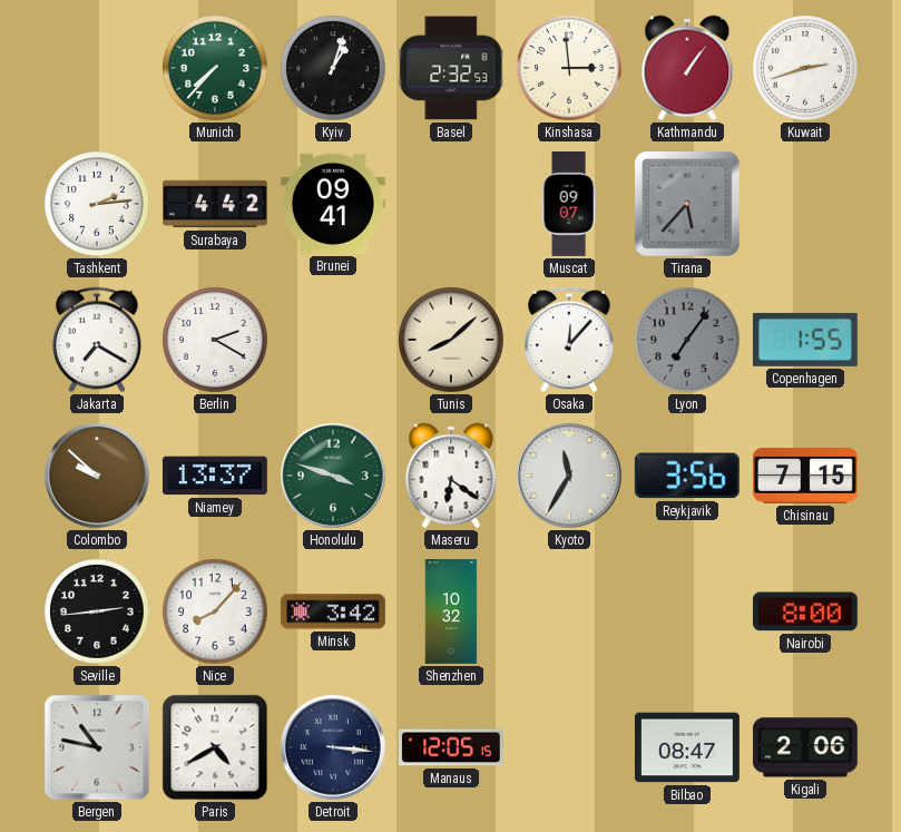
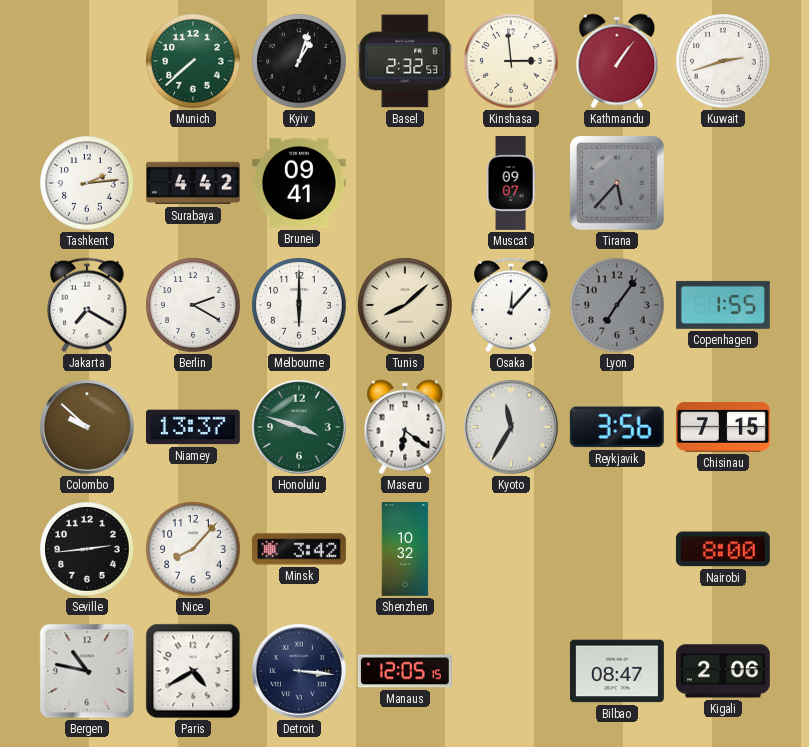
Munich: 7:37 -> 7:38 (193, 61)
Melbourne: none -> 6:00 (299, 305)
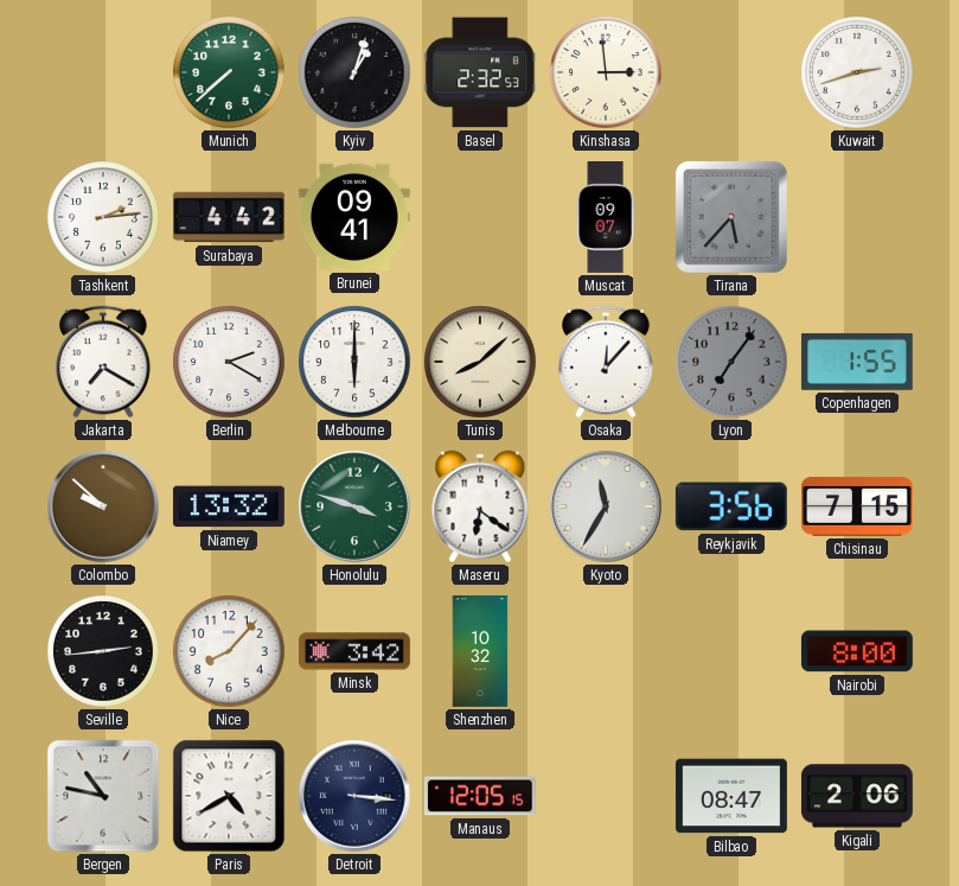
Kathmandu: 1:06 -> none (617, 61)
Niamey: 13:37 -> 13:32 (229, 506)
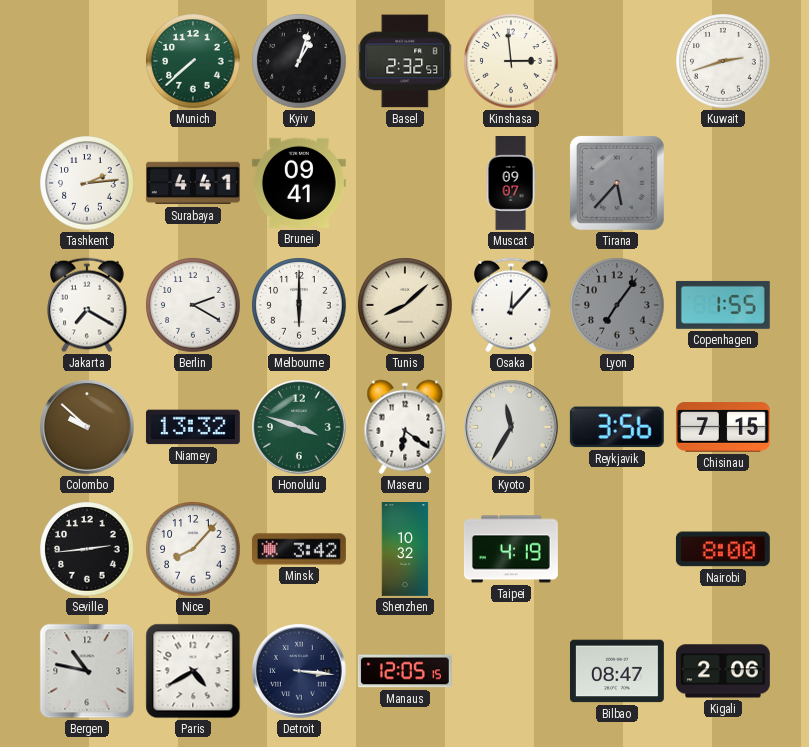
Surabaya: 4:42 -> 4:41 (193, 183)
Taipei: none -> 4:19 (511, 549)
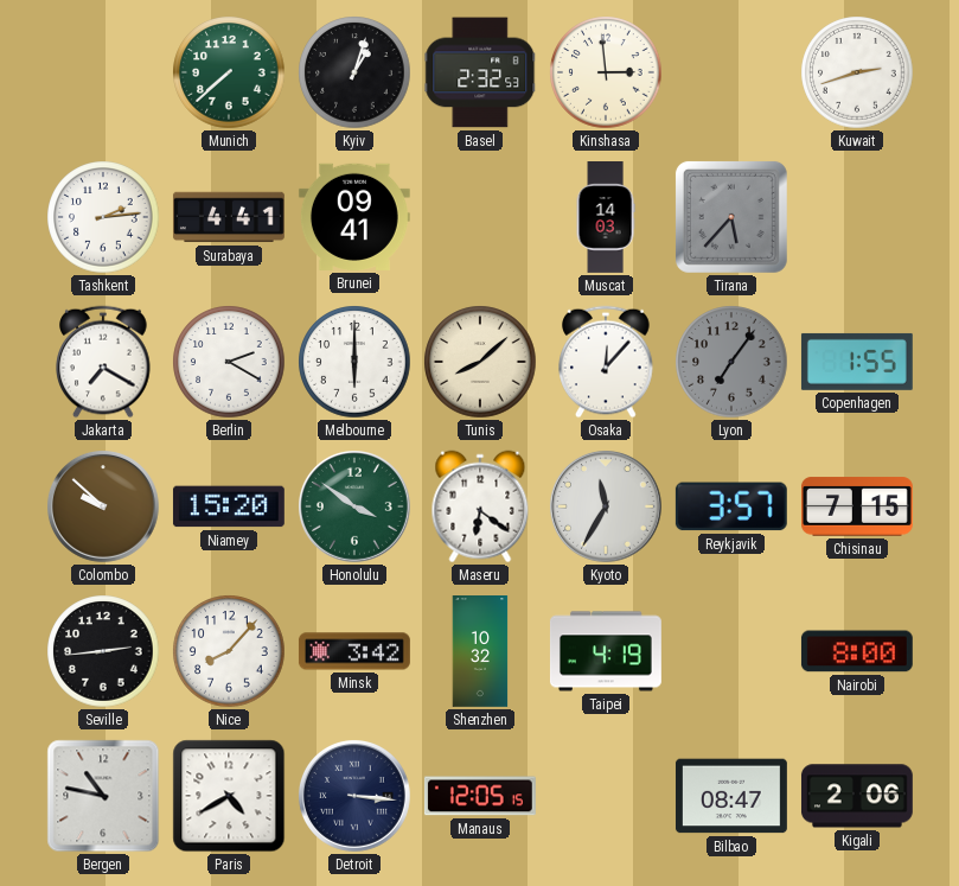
Muscat: 09:07 -> 14:03 (606, 218)
Niamey: 13:32 -> 15:20 (229, 506)
Honolulu: 3:48 -> 3:51 (356, 508)
Reykjavik: 3:56 -> 3:57 (731, 506)
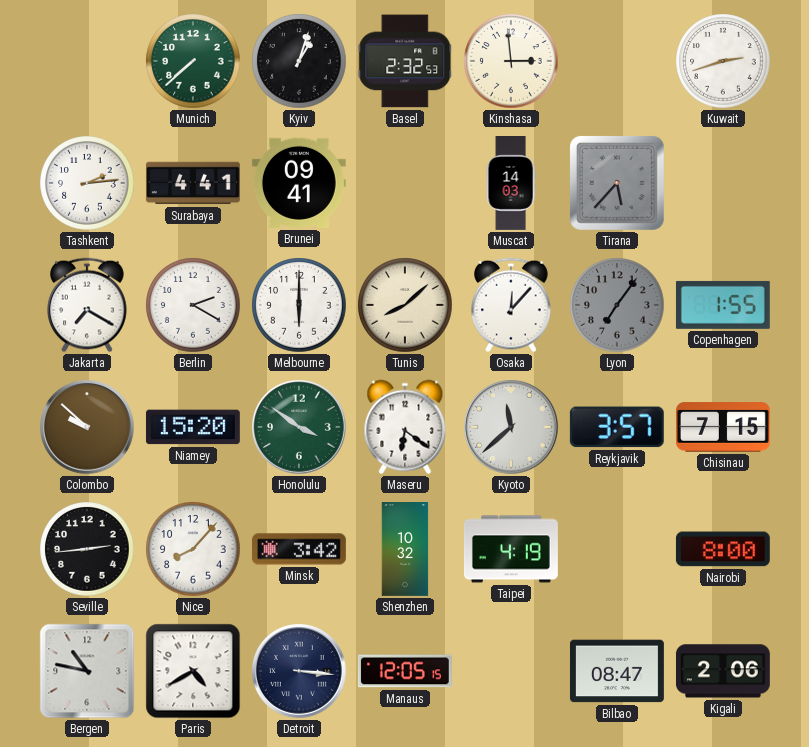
Kyoto: 11:35 -> 11:38 (512, 428)
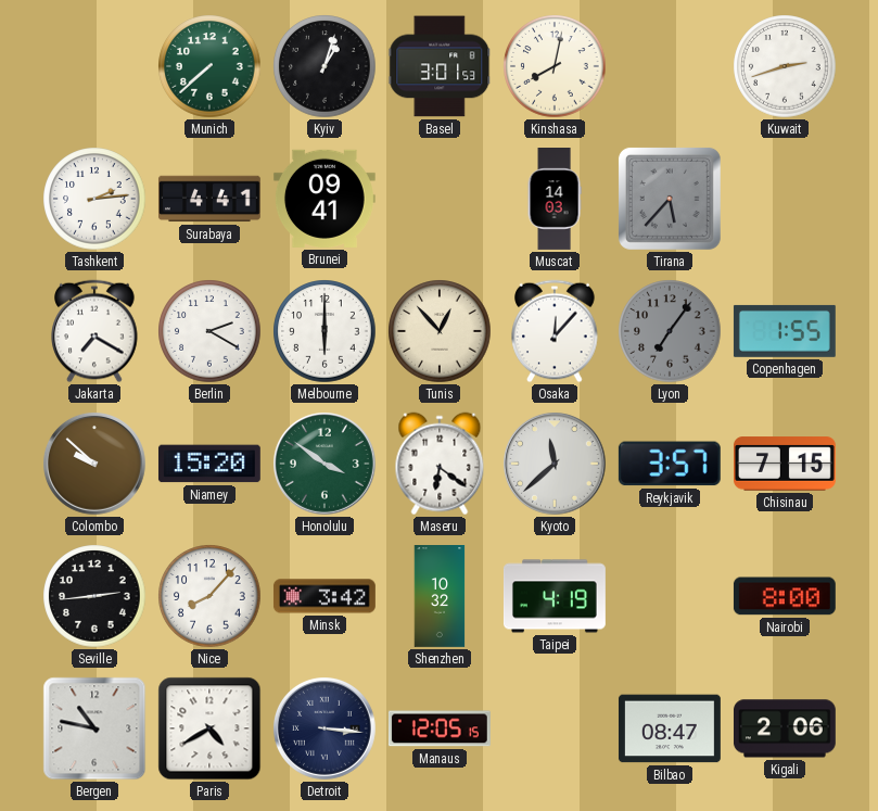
Basel: 2:32 -> 3:01 (440, 66)
Kinshasa: 2:59 -> 8:02 (555, 66)
Tunis: 8:08 -> 12:53 (440, 331)
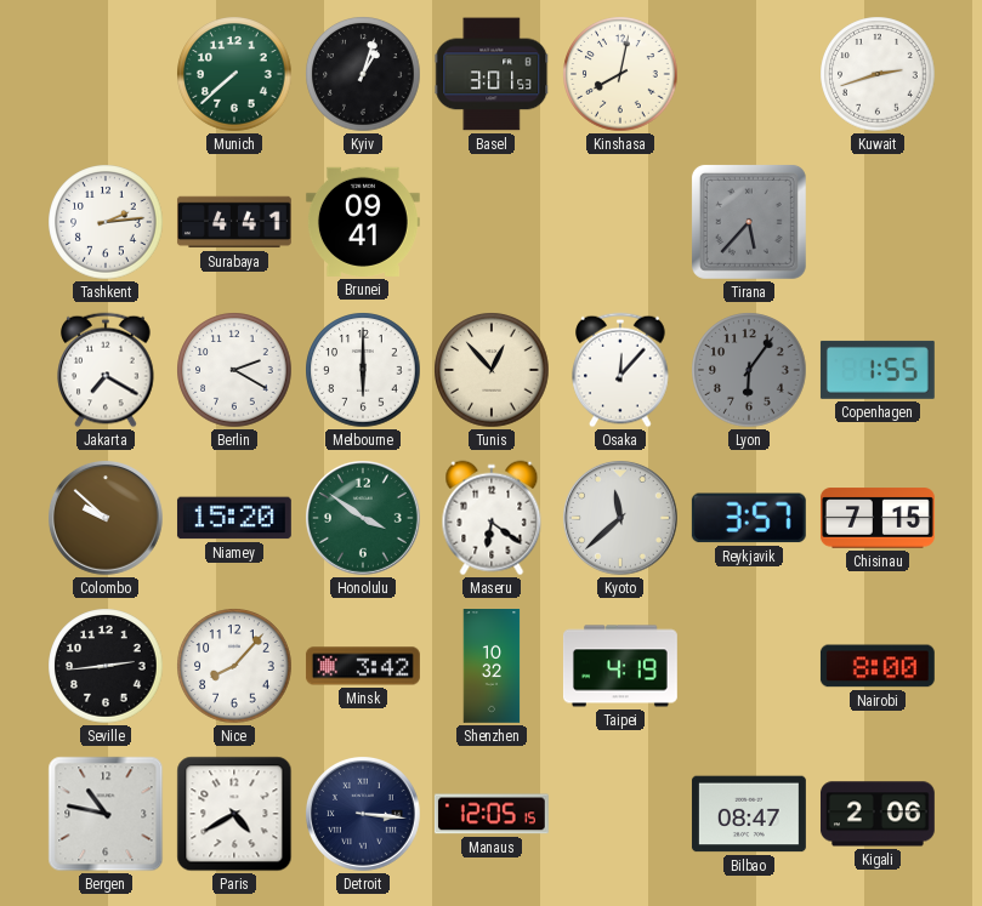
Muscat: 14:03 -> none (555, 200)
Lyon: 7:06 -> 6:06 (749, 370)
